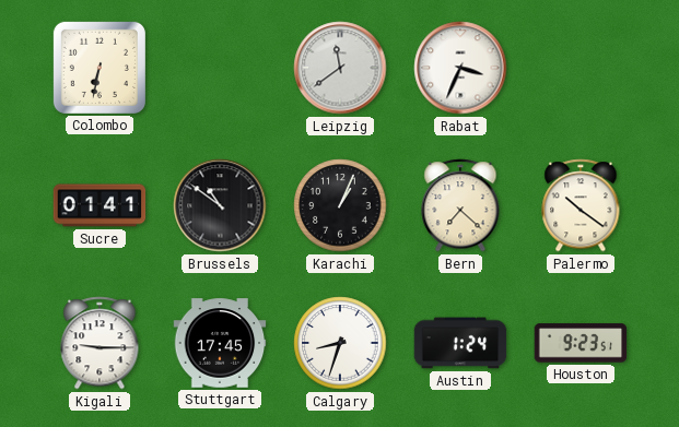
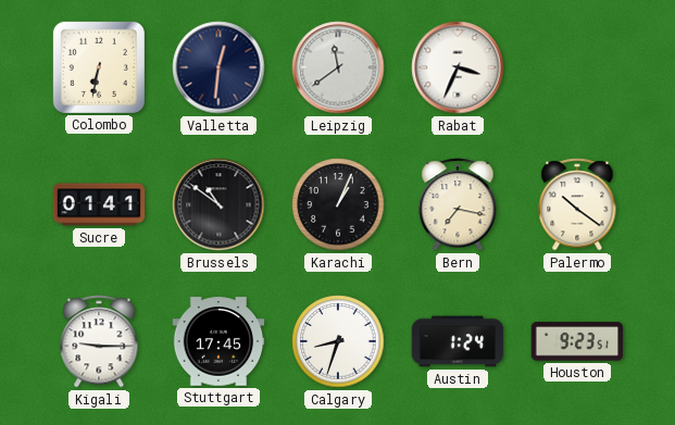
Valletta: none -> 12:31 (218, 67)
Bern: 7:22 -> 7:17 (458, 204)
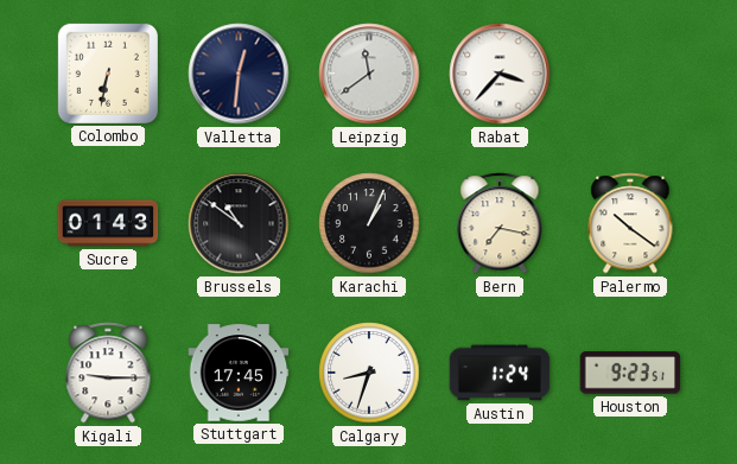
Rabat: 3:34 -> 3:37 (500, 74)
Sucre: 01:41 -> 01:43 (108, 223)
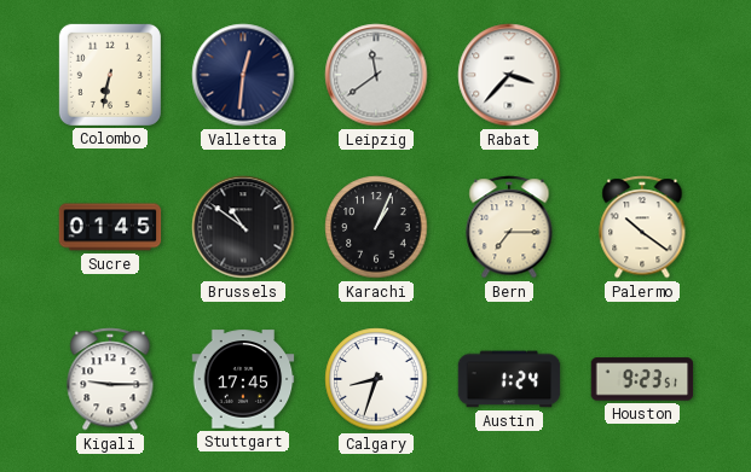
Sucre: 01:43 -> 01:45 (110, 227)
Bern: 7:17 -> 7:15 (509, 227)
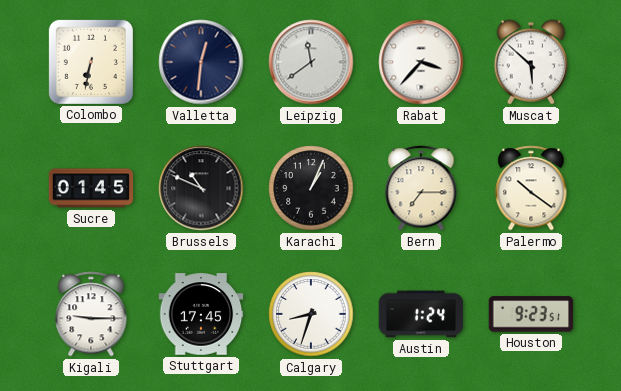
Muscat: none -> 5:52 (531, 62)
Brussels: 10:51 -> 10:49 (201, 188)
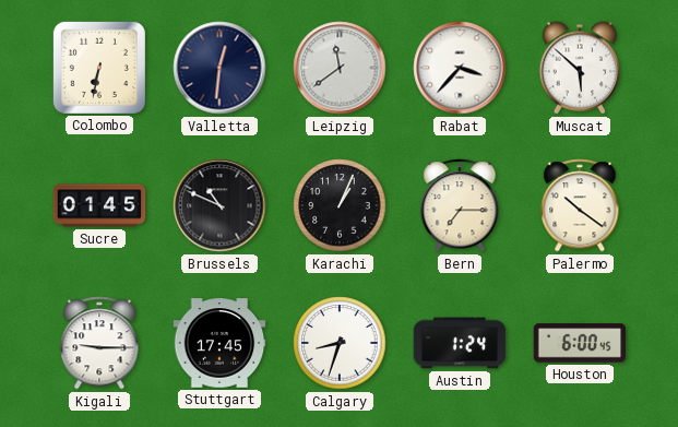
Houston: 9:23 -> 6:00 (580, 343)
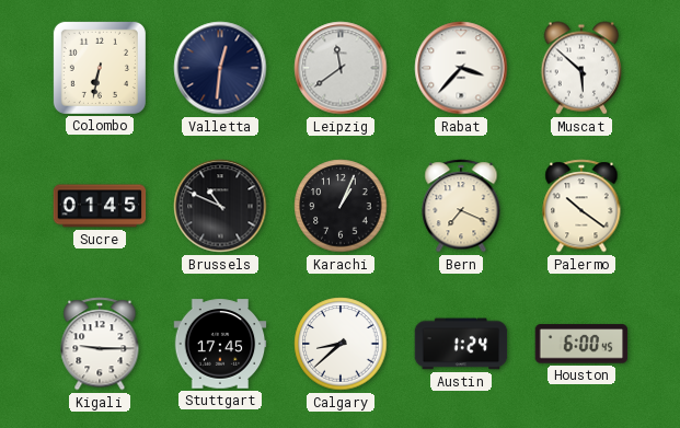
Bern: 7:15 -> 7:19 (461, 206)
Calgary: 8:33 -> 8:38 (341, 344)
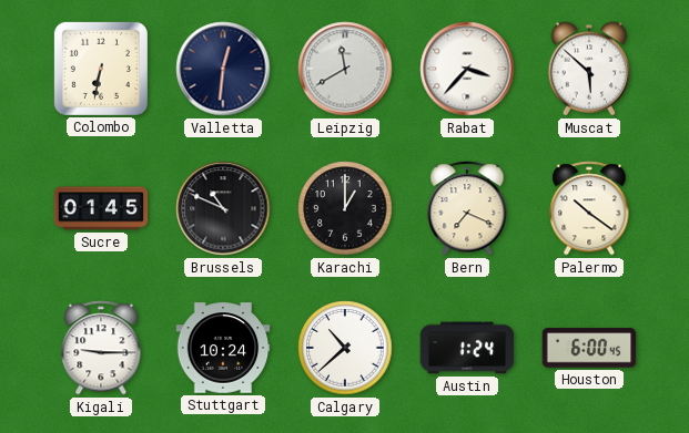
Leipzig: 11:39 -> 11:40 (345, 69)
Karachi: 1:04 -> 1:00 (345, 208)
Stuttgart: 17:45 -> 10:24 (223, 348)
Calgary: 8:38 -> 10:38 (345, 348)
